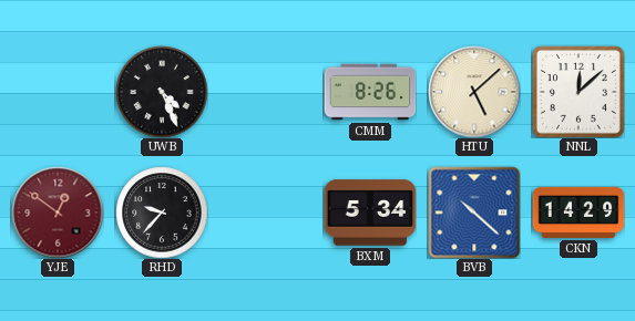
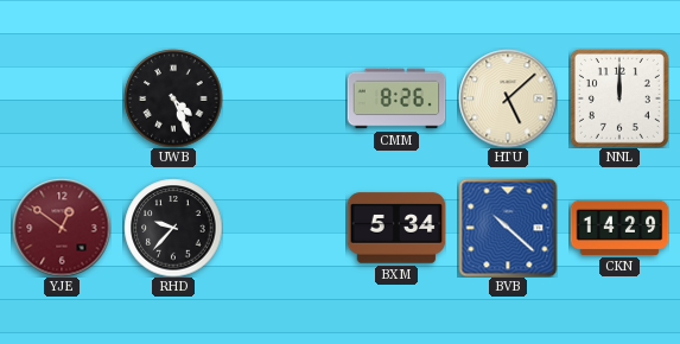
NNL: 12:08 -> 12:00 (619, 98)
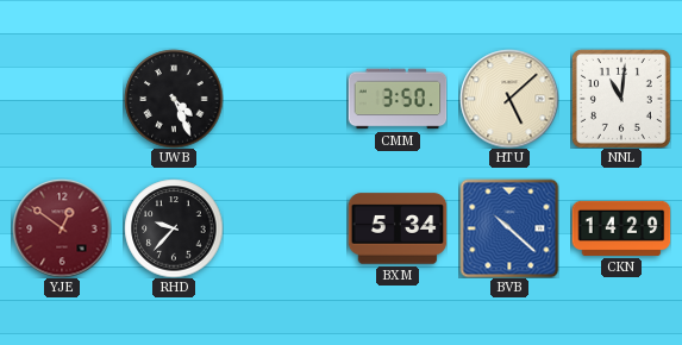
CMM: 8:26 -> 3:50 (398, 99)
NNL: 12:00 -> 11:01 (621, 99)
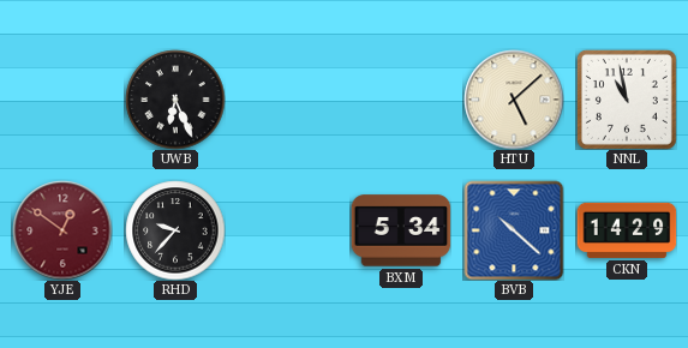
UWB: 4:26 -> 6:26 (175, 100)
CMM: 3:50 -> none (398, 99)
NNL: 11:01 -> 10:58 (627, 100)
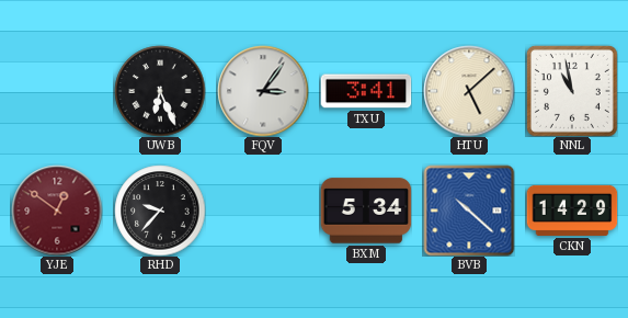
FQV: none -> 3:06 (263, 91)
TXU: none -> 3:41 (366, 91)
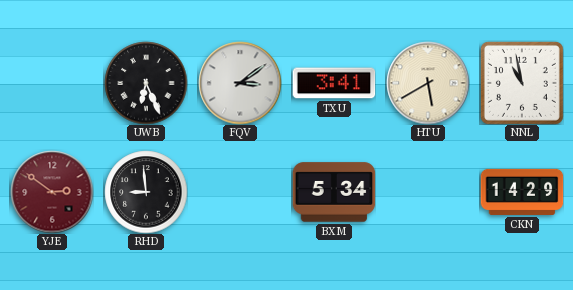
FQV: 3:06 -> 3:09 (240, 83)
HTU: 5:08 -> 5:40 (428, 83)
YJE: 12:51 -> 2:51 (52, 192)
RHD: 9:37 -> 8:59 (146, 192)
BVB: 10:22 -> none (469, 211)
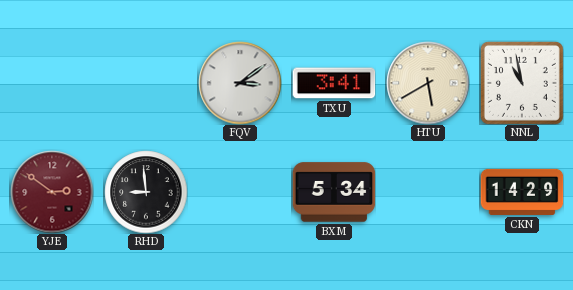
UWB: 6:26 -> none (146, 83)
